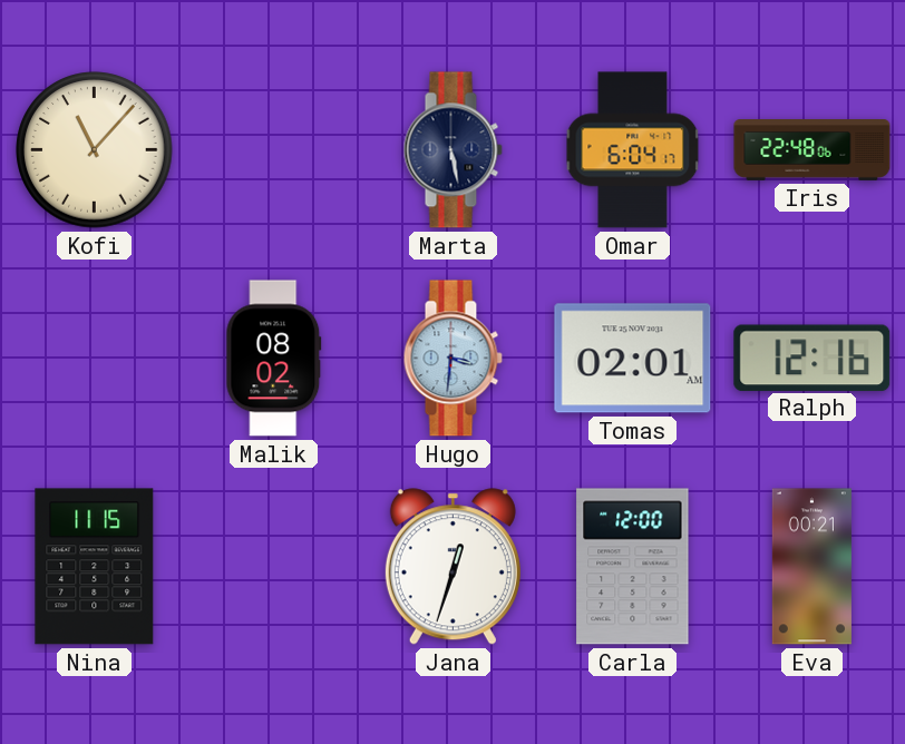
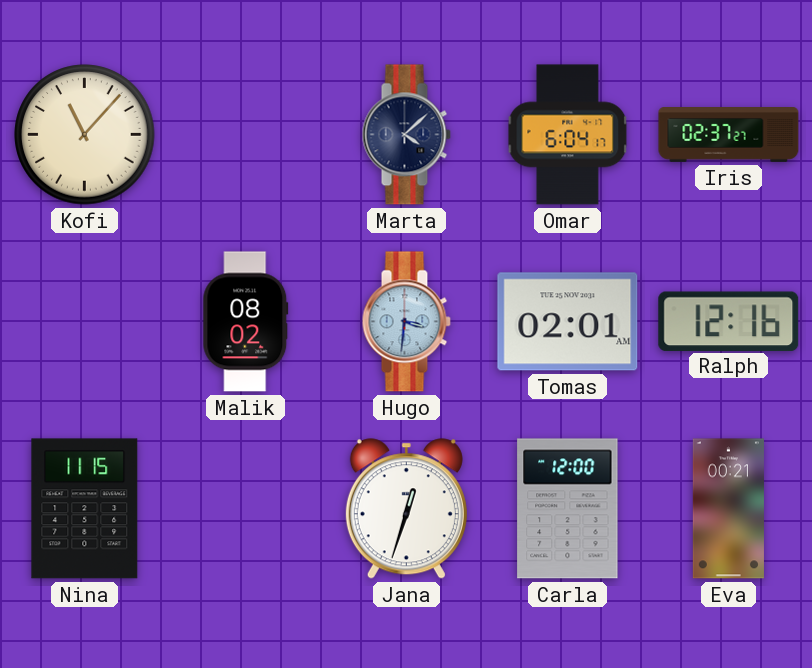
Marta: 5:28 -> 4:08 (406, 135)
Iris: 22:48 -> 02:37 (729, 135)
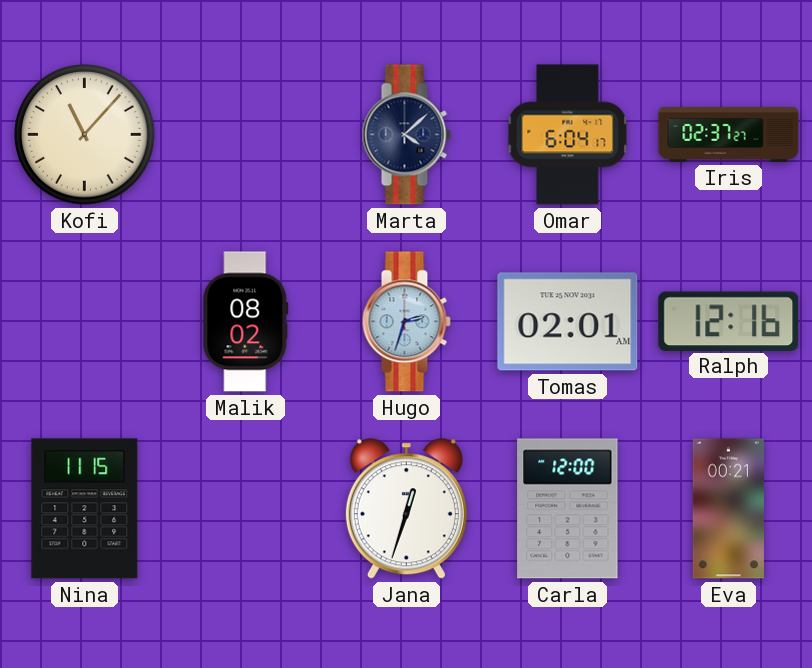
Hugo: 3:31 -> 2:33 (406, 322)
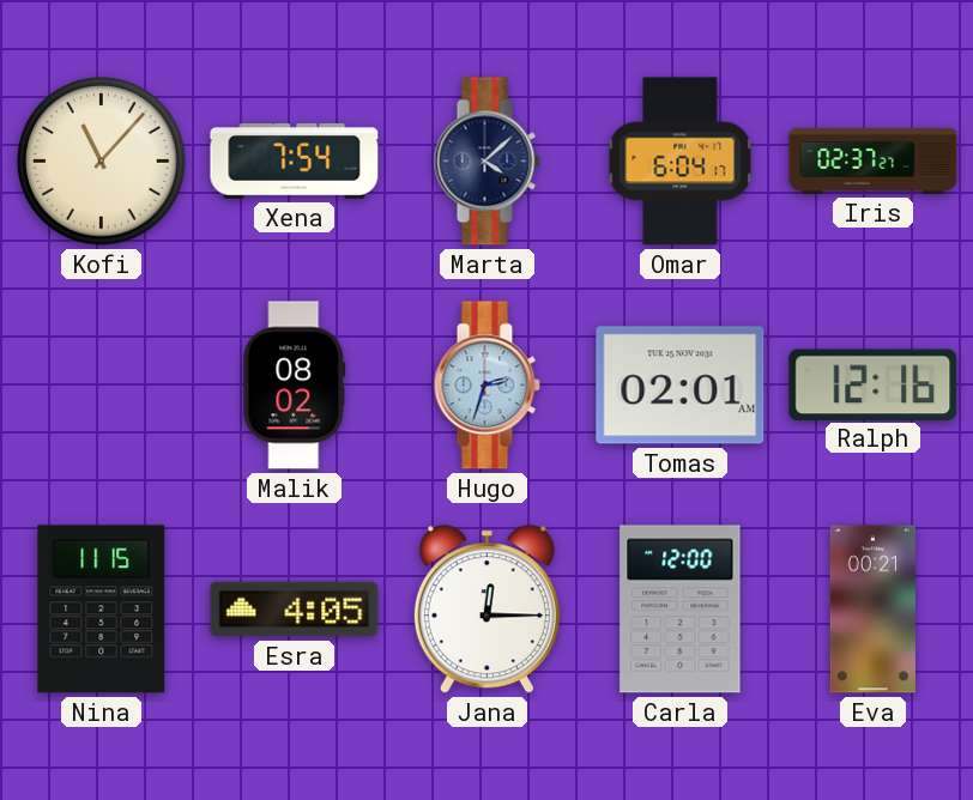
Xena: none -> 7:54 (295, 162)
Esra: none -> 4:05 (295, 610)
Jana: 12:33 -> 12:15 (486, 610)
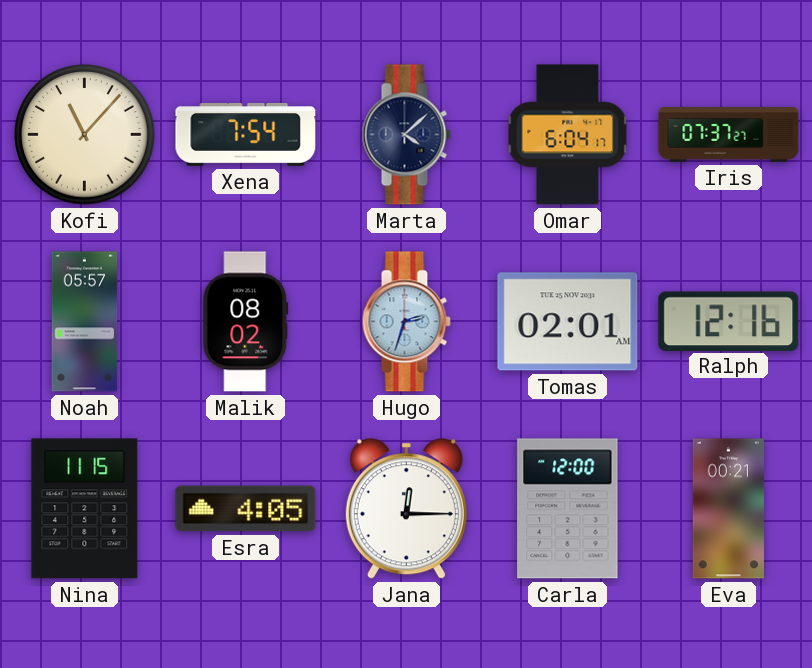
Iris: 02:37 -> 07:37 (729, 135)
Noah: none -> 05:57 (85, 322)
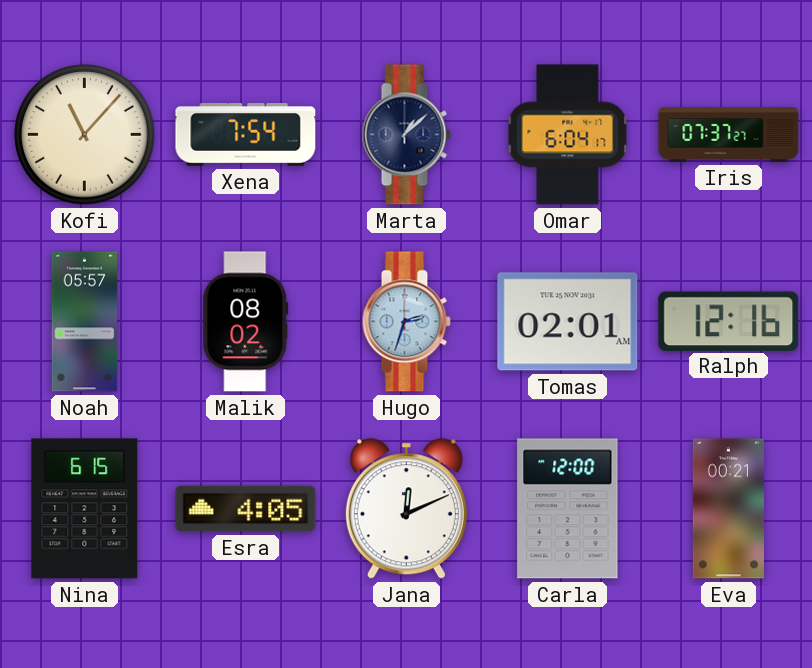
Marta: 4:08 -> 1:08 (406, 135)
Nina: 11:15 -> 6:15 (85, 509)
Jana: 12:15 -> 12:11 (406, 509)
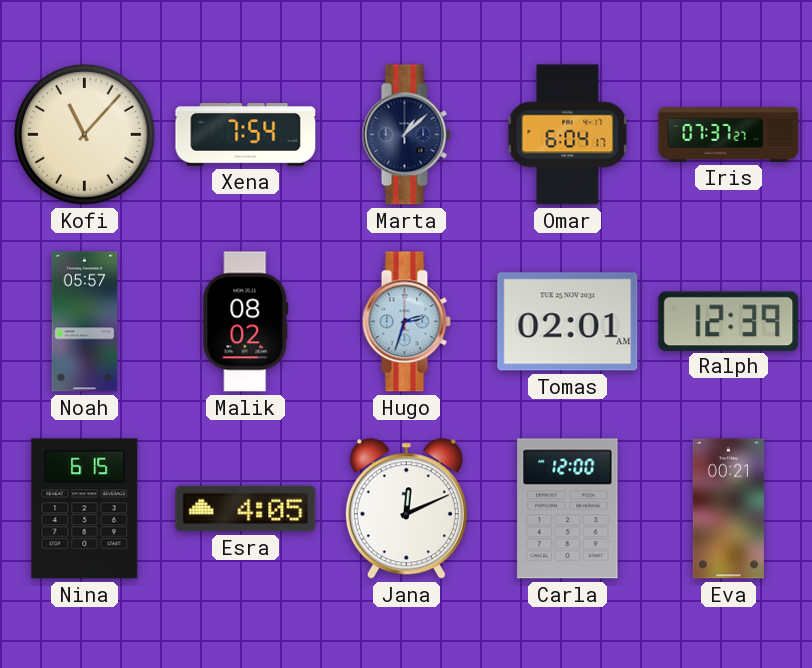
Ralph: 12:16 -> 12:39 (729, 321)
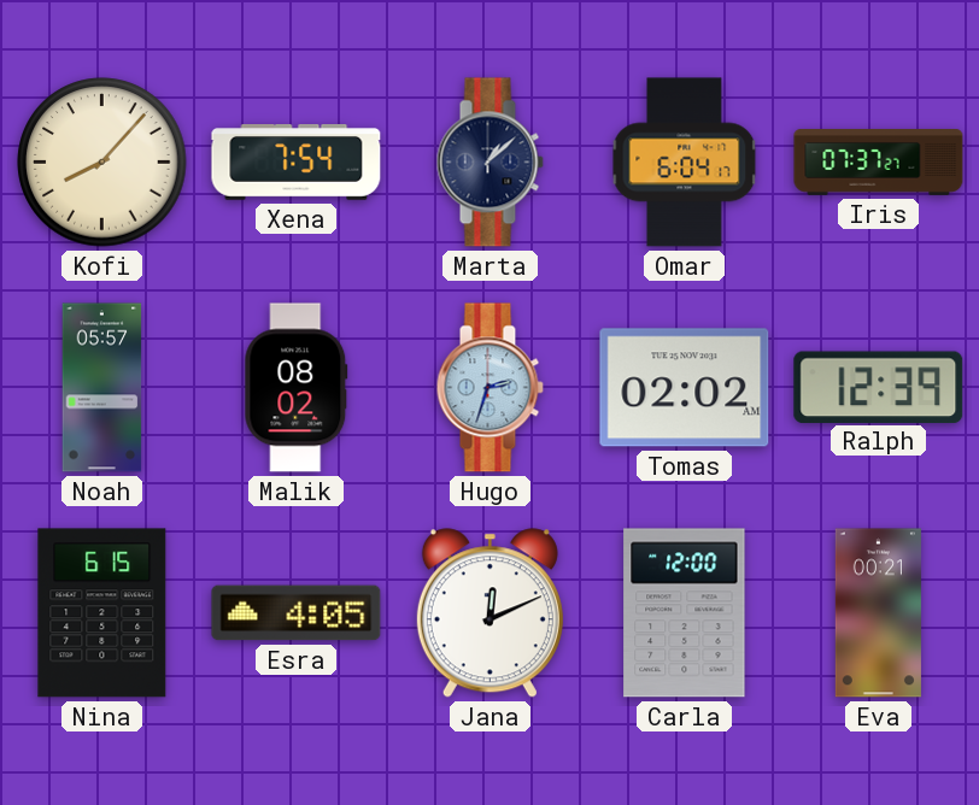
Kofi: 11:07 -> 8:07 (102, 163)
Tomas: 02:01 -> 02:02 (685, 388)
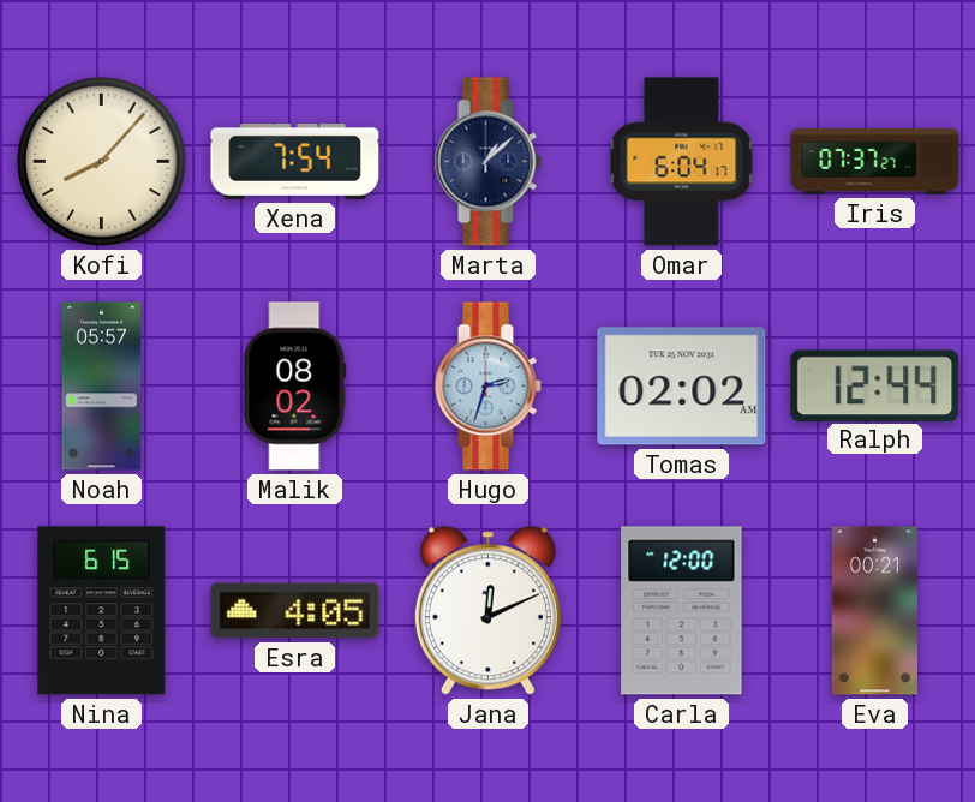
Ralph: 12:39 -> 12:44 (875, 385)
